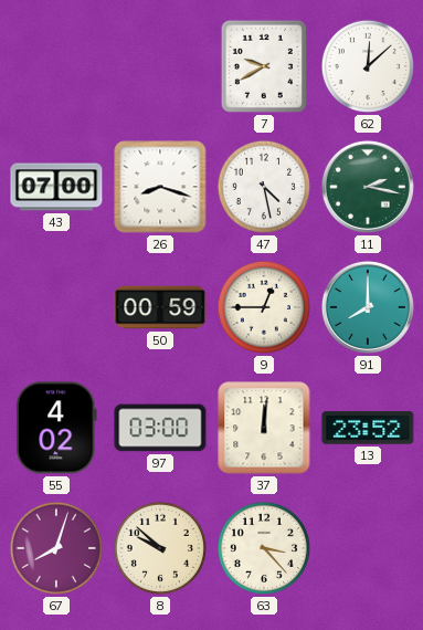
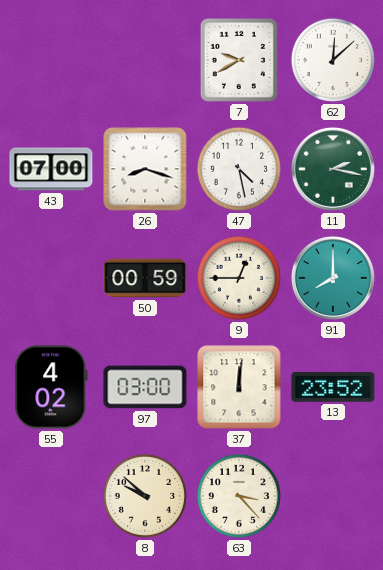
67: 8:03 -> none (56, 548)
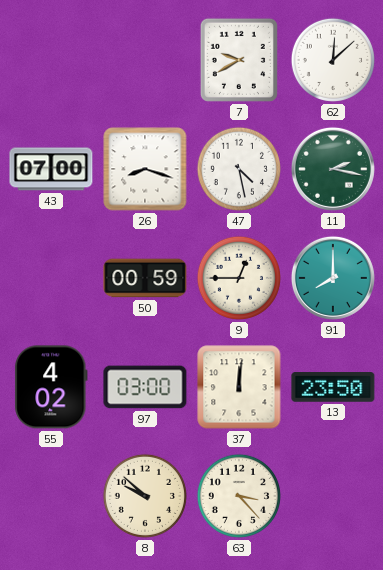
13: 23:52 -> 23:50 (333, 387)
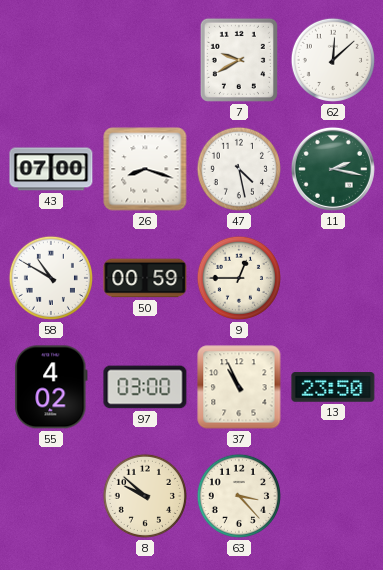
58: none -> 10:50 (51, 278)
91: 8:00 -> none (333, 278)
37: 12:01 -> 10:56 (239, 387)
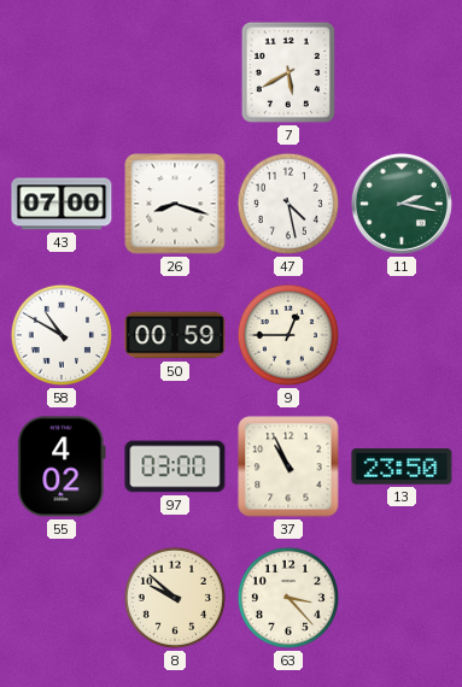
7: 9:40 -> 5:40 (288, 72)
62: 12:08 -> none (333, 60)
